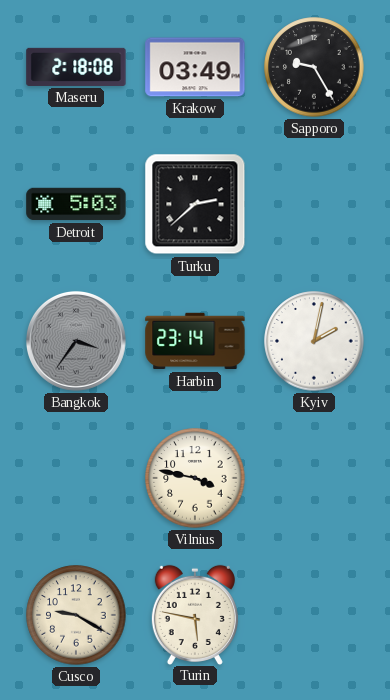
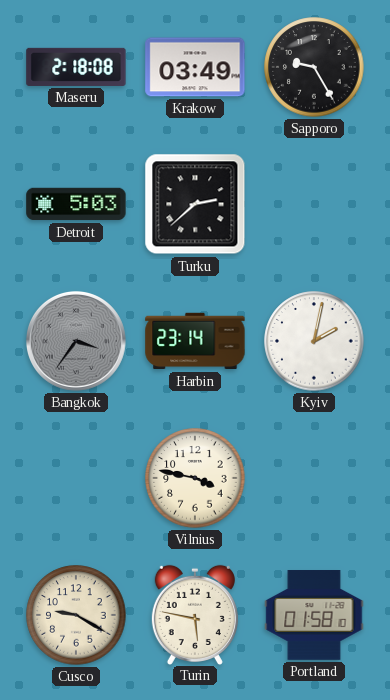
Portland: none -> 01:58 (314, 616)
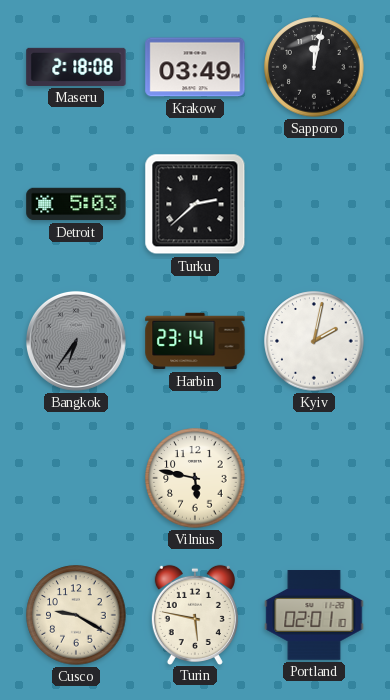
Sapporo: 9:25 -> 12:02 (314, 67)
Bangkok: 3:36 -> 6:36 (76, 341)
Vilnius: 3:47 -> 5:47 (195, 478)
Portland: 01:58 -> 02:01 (314, 616)
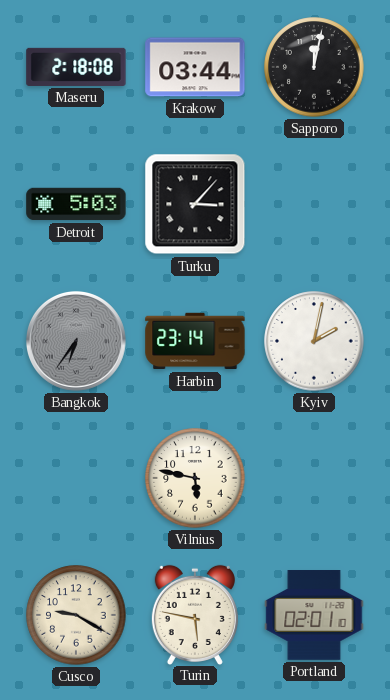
Krakow: 03:49 -> 03:44 (195, 67)
Turku: 2:38 -> 3:07 (195, 204)
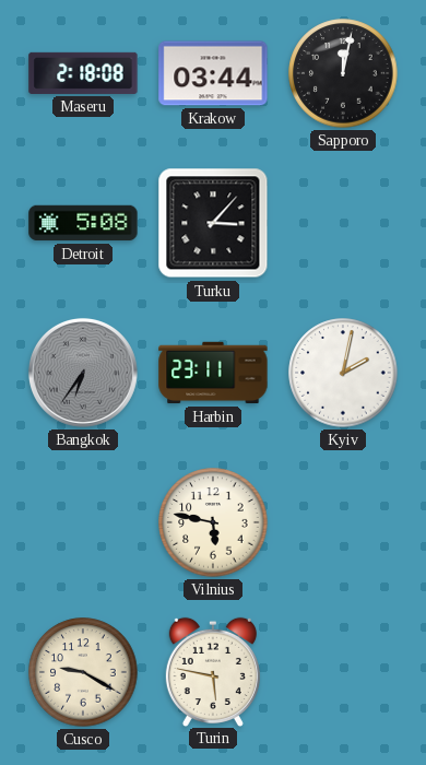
Detroit: 5:03 -> 5:08 (83, 223)
Harbin: 23:14 -> 23:11 (213, 373)
Portland: 02:01 -> none (314, 616)
